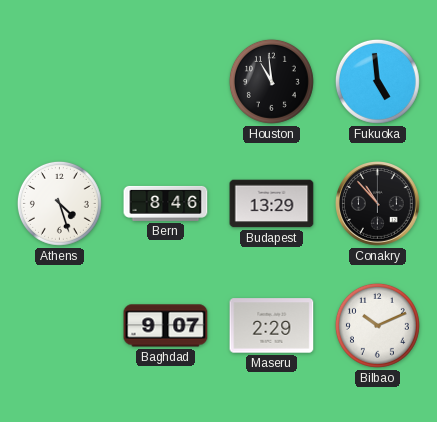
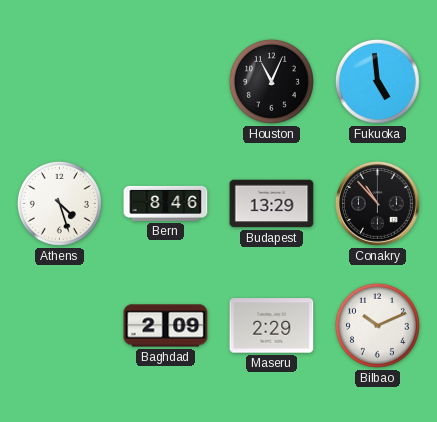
Houston: 10:59 -> 11:04 (271, 81)
Baghdad: 9:07 -> 2:09 (166, 326)
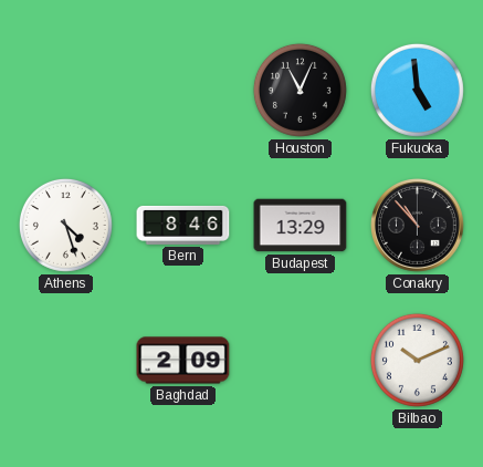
Maseru: 2:29 -> none (272, 326)
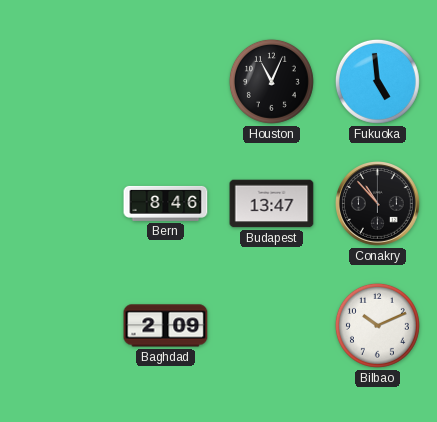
Athens: 4:27 -> none (65, 225)
Budapest: 13:29 -> 13:47 (272, 204)
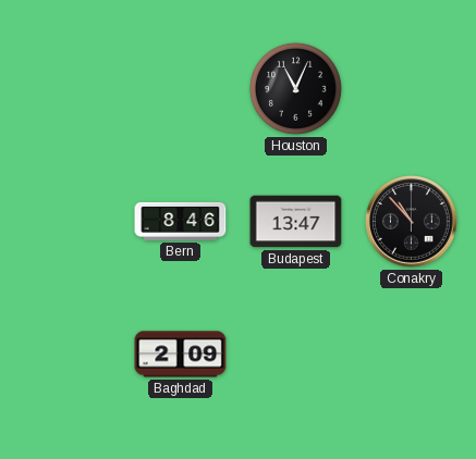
Fukuoka: 4:59 -> none (377, 81)
Bilbao: 10:11 -> none (377, 325)
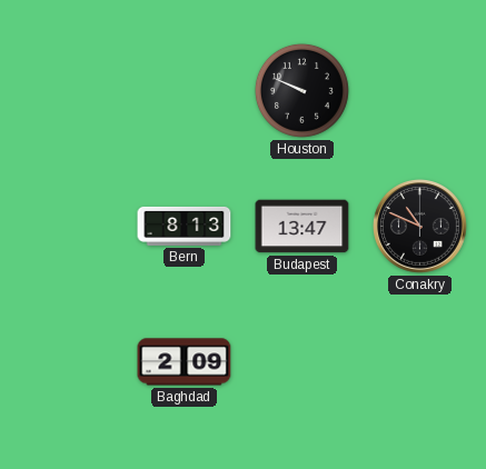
Houston: 11:04 -> 9:49 (301, 90)
Bern: 8:46 -> 8:13 (185, 226)
Conakry: 10:53 -> 10:49 (420, 227)
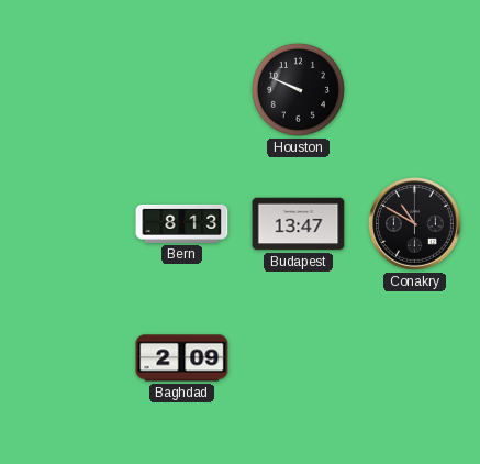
Conakry: 10:49 -> 10:50 (415, 224)
